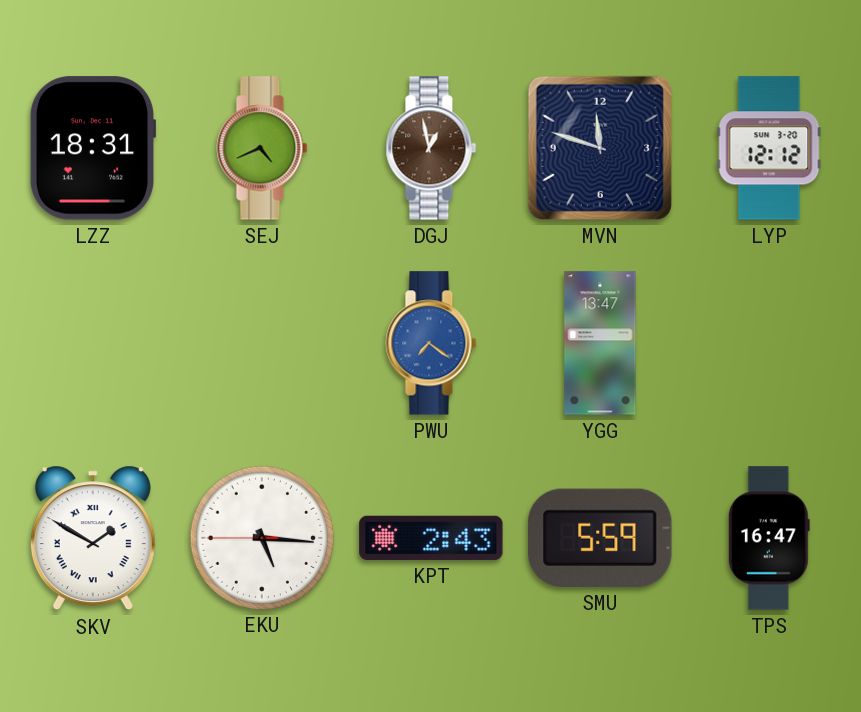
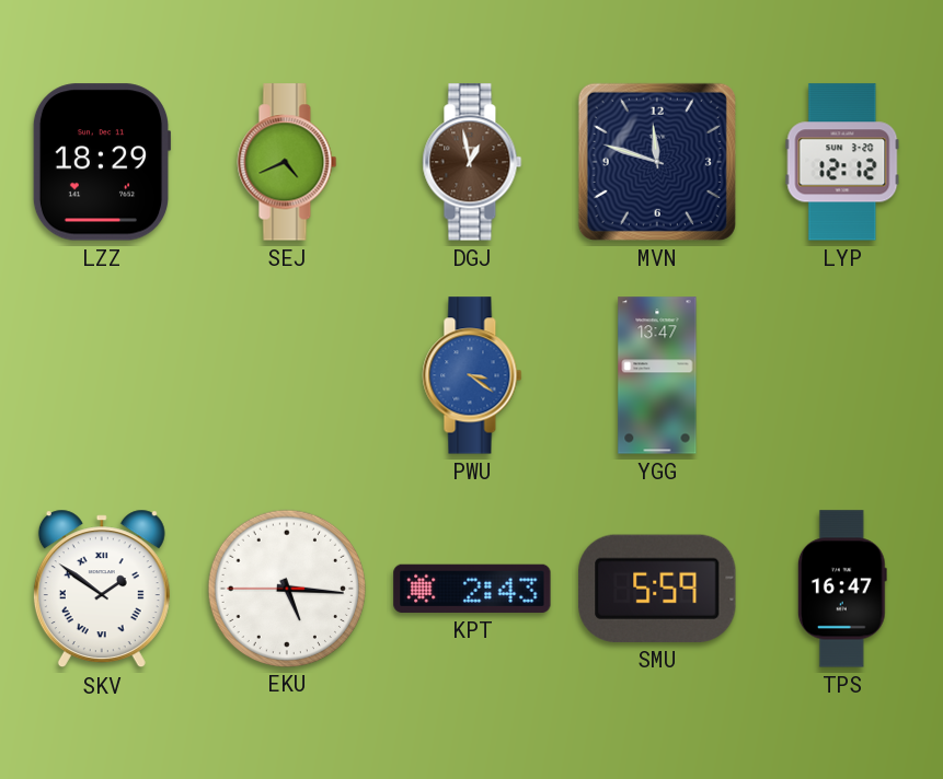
LZZ: 18:31 -> 18:29 (102, 162)
PWU: 7:21 -> 3:21 (472, 375)
SKV: 1:50 -> 1:51 (102, 589)
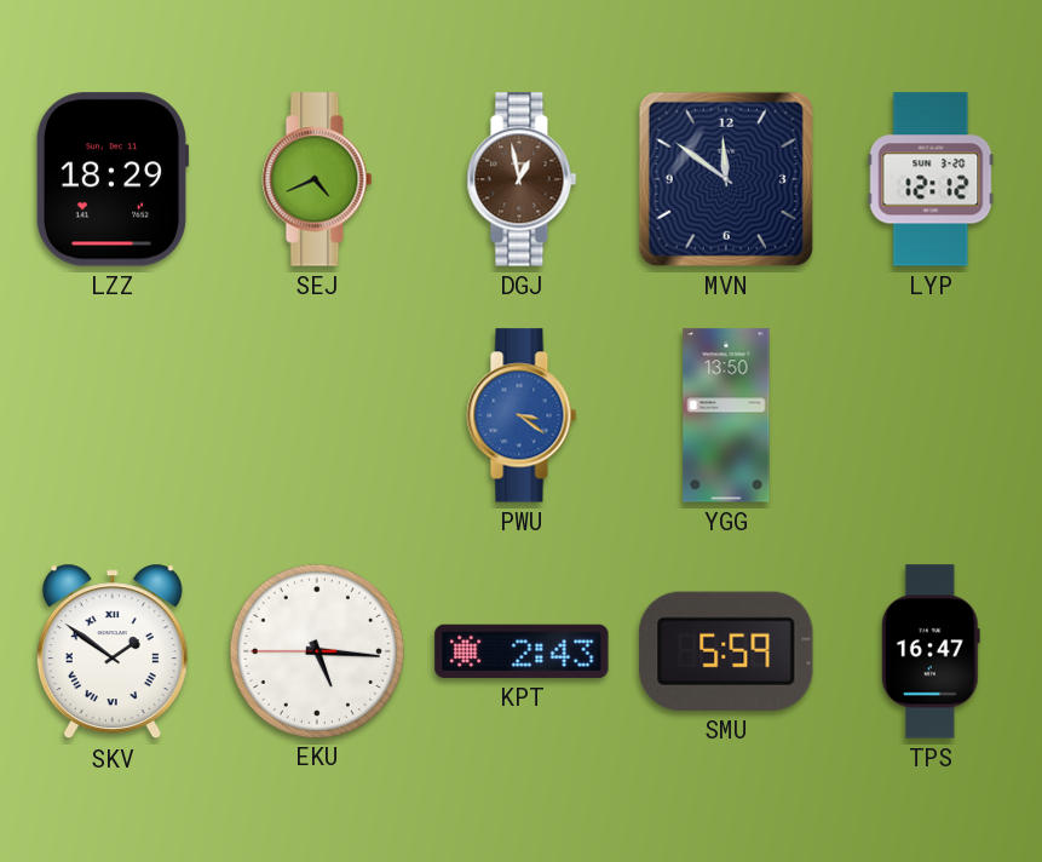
MVN: 11:48 -> 11:51 (726, 179)
YGG: 13:47 -> 13:50 (726, 415)
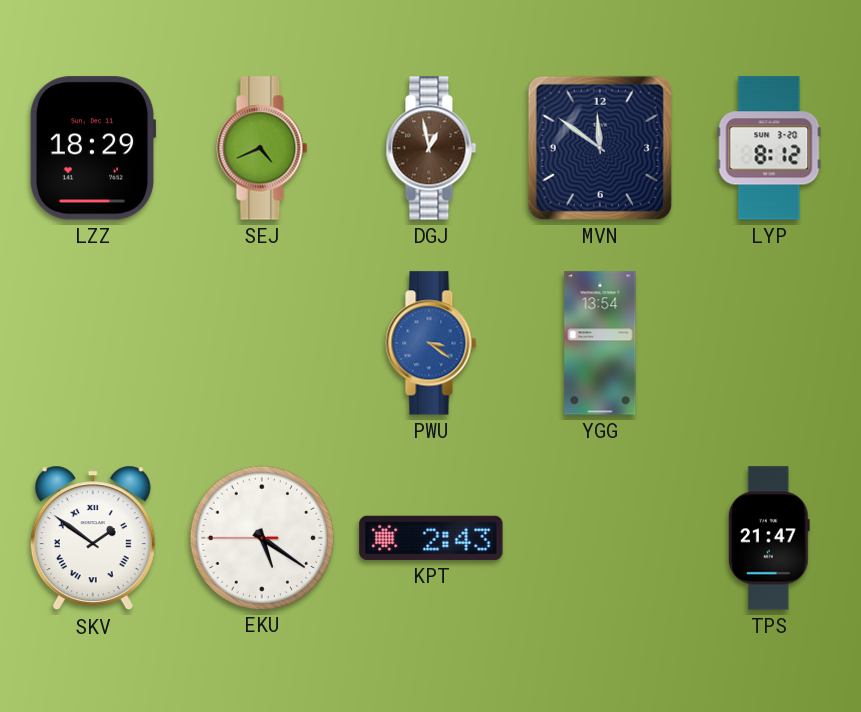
LYP: 12:12 -> 8:12 (769, 148)
YGG: 13:50 -> 13:54 (600, 343)
EKU: 5:15 -> 5:20 (261, 537)
SMU: 5:59 -> none (726, 651)
TPS: 16:47 -> 21:47 (769, 538)
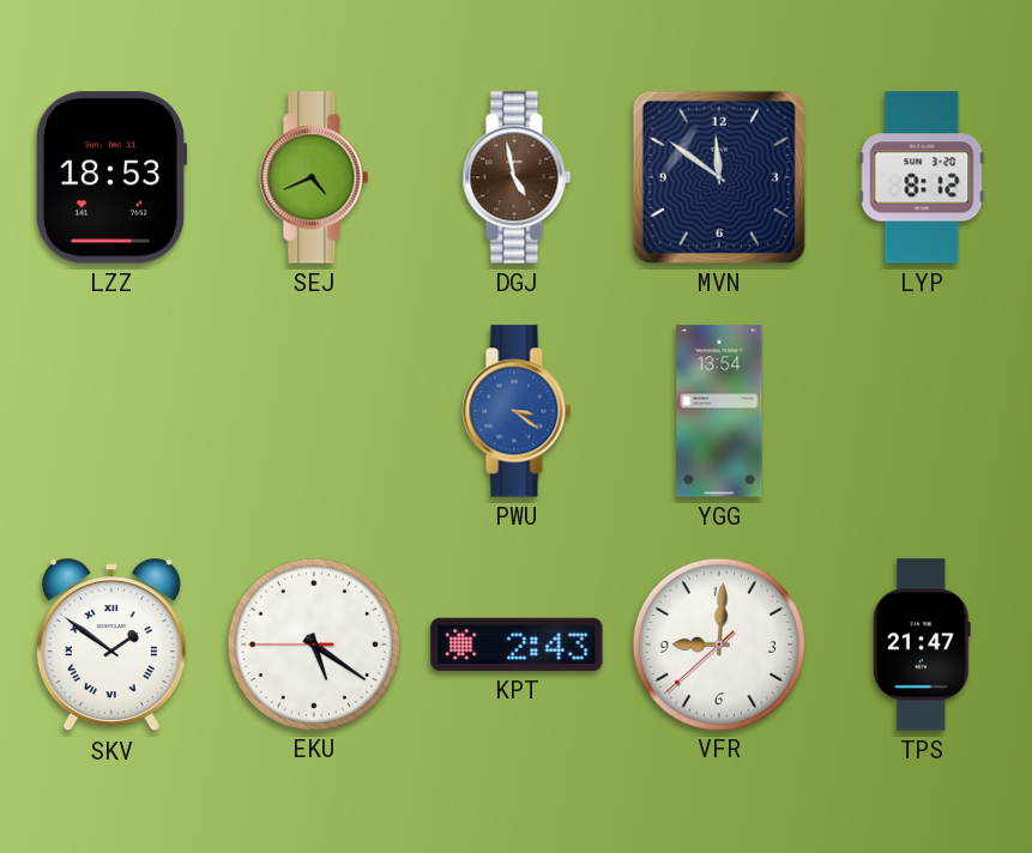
LZZ: 18:29 -> 18:53 (111, 177)
DGJ: 12:58 -> 4:58 (517, 177)
VFR: none -> 9:00 (718, 643)
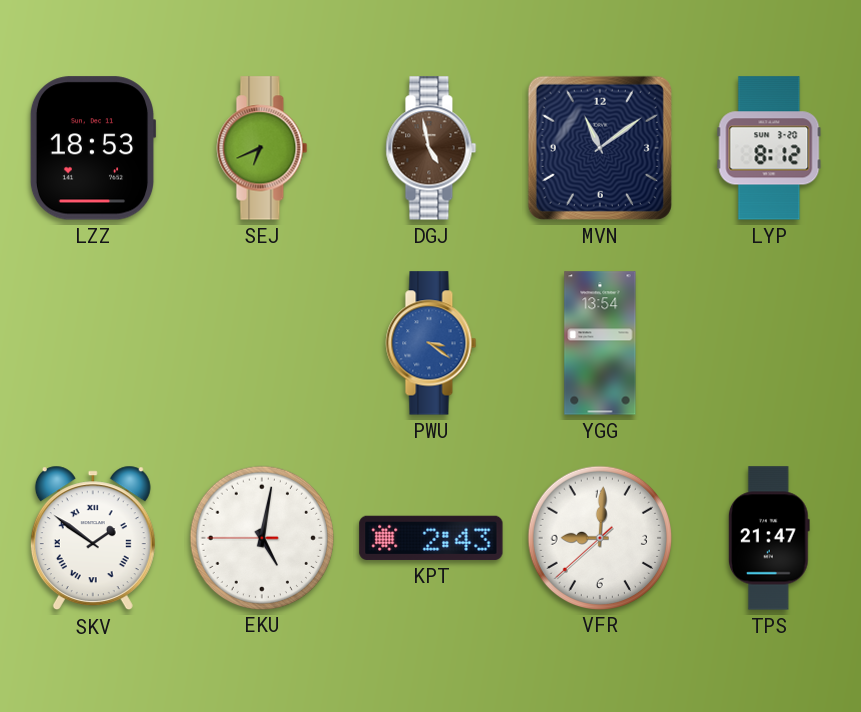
SEJ: 4:41 -> 6:41 (262, 148)
MVN: 11:51 -> 11:09 (600, 148)
EKU: 5:20 -> 5:01 (261, 537)
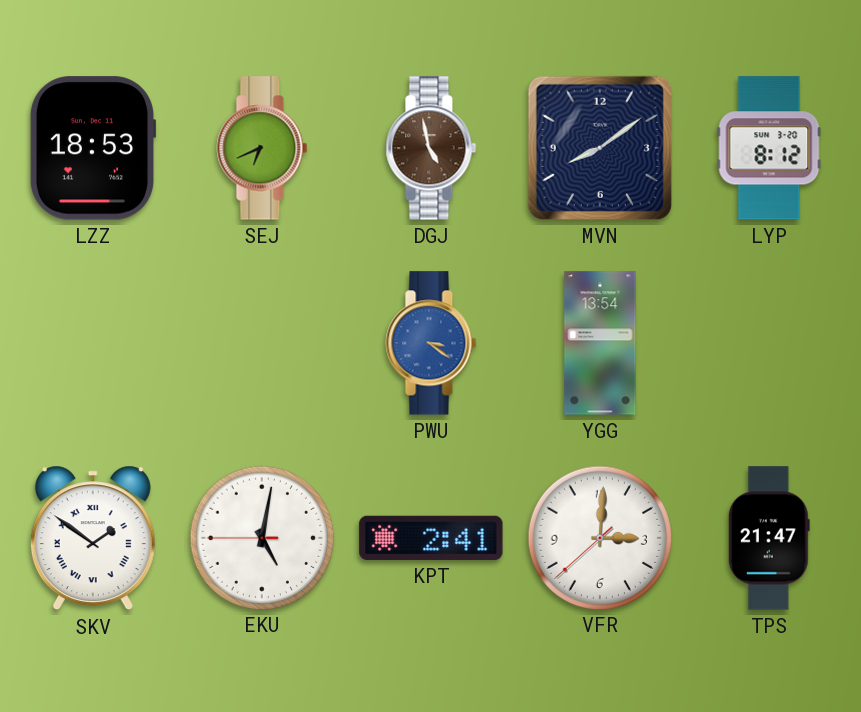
MVN: 11:09 -> 8:09 (600, 148)
KPT: 2:43 -> 2:41 (431, 538)
VFR: 9:00 -> 3:00 (599, 537)
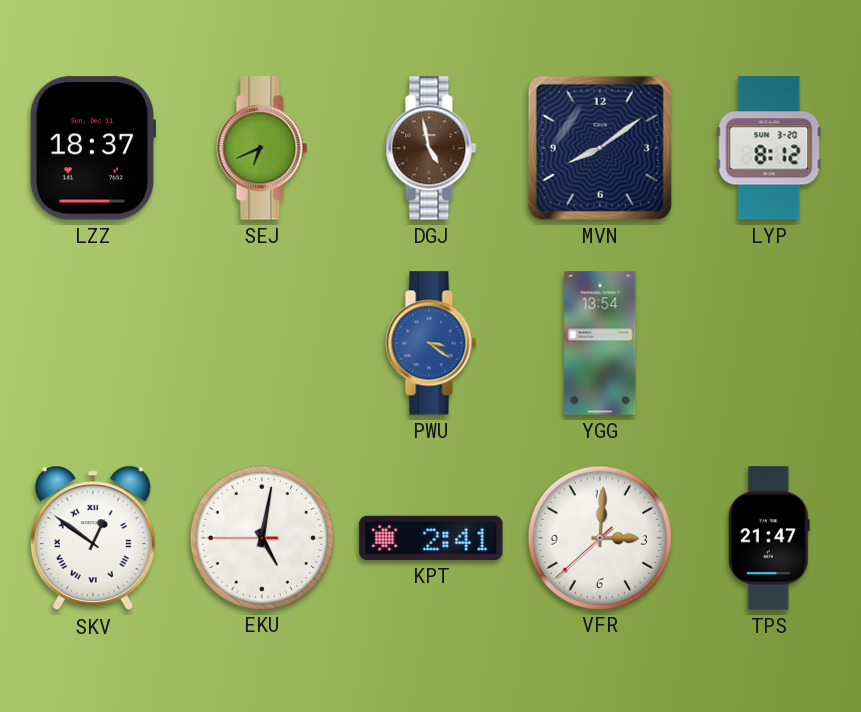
LZZ: 18:53 -> 18:37 (93, 148)
SKV: 1:51 -> 12:51 (93, 538)
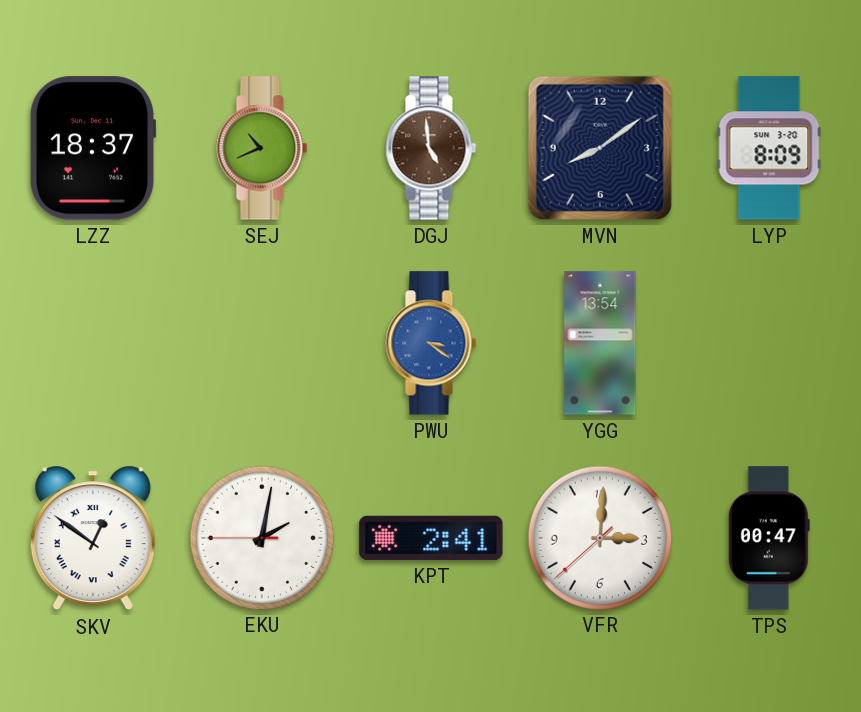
SEJ: 6:41 -> 10:41 (262, 148)
DGJ: 4:58 -> 4:59 (431, 148)
LYP: 8:12 -> 8:09 (769, 148)
EKU: 5:01 -> 2:01 (261, 537)
TPS: 21:47 -> 00:47 (769, 538)
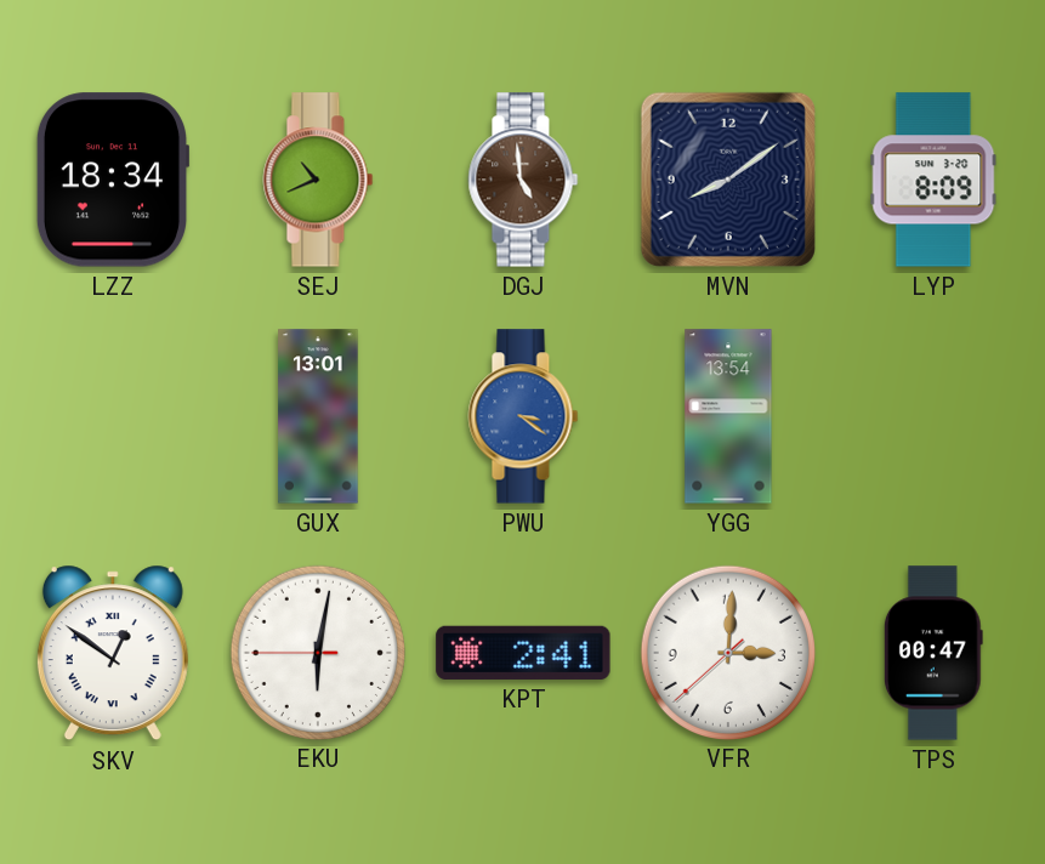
LZZ: 18:37 -> 18:34 (113, 180)
GUX: none -> 13:01 (318, 416)
EKU: 2:01 -> 6:01 (317, 652)
